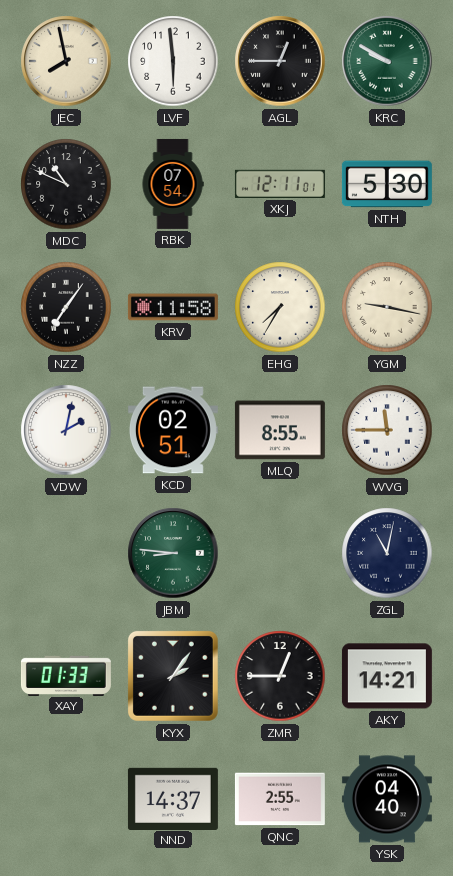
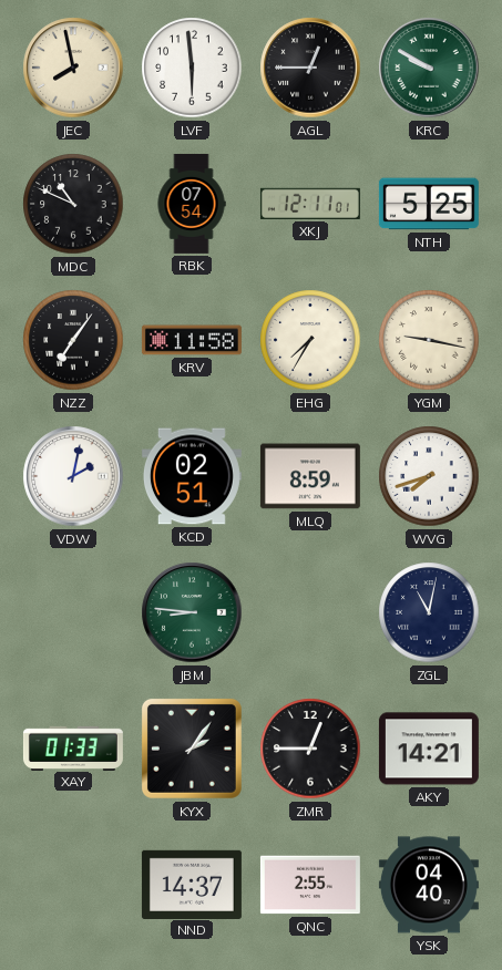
NTH: 5:30 -> 5:25 (429, 204)
MLQ: 8:55 -> 8:59 (310, 476)
WVG: 11:45 -> 7:42 (429, 476)
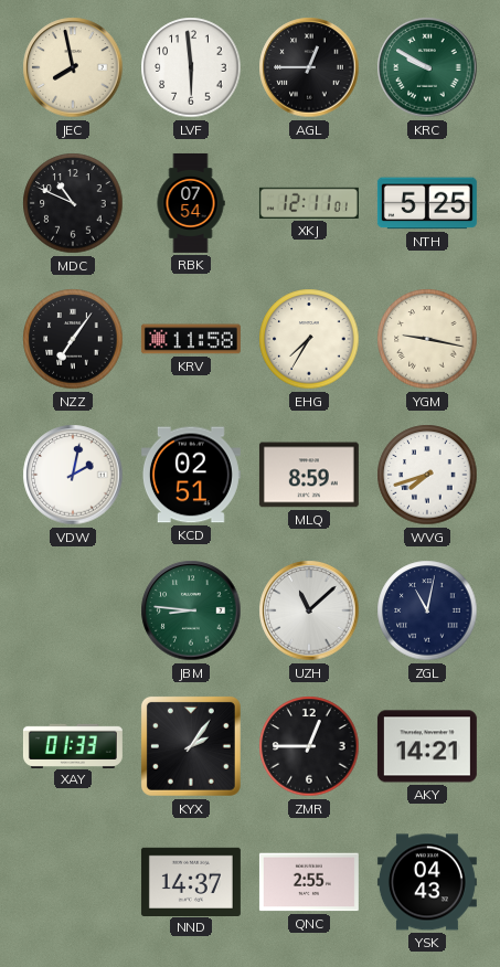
UZH: none -> 11:08 (309, 610)
YSK: 04:40 -> 04:43 (427, 882)
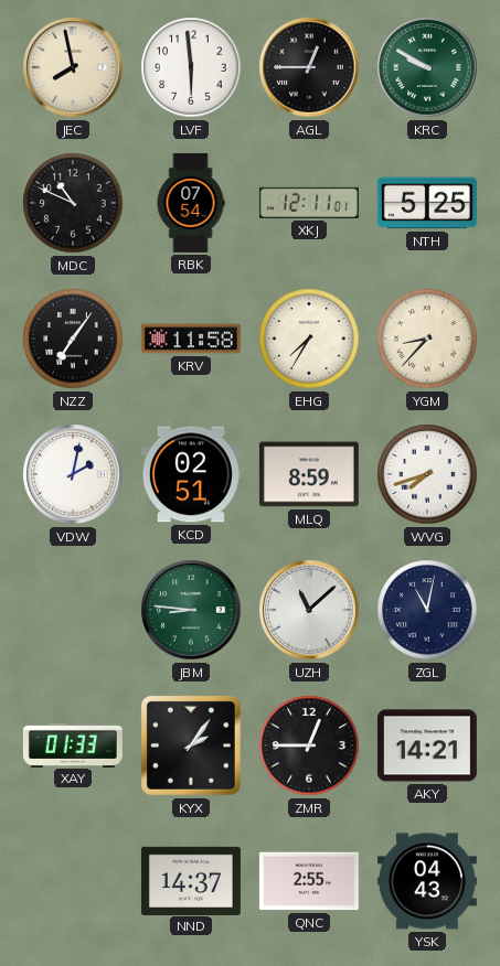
YGM: 9:17 -> 8:37 (427, 339)
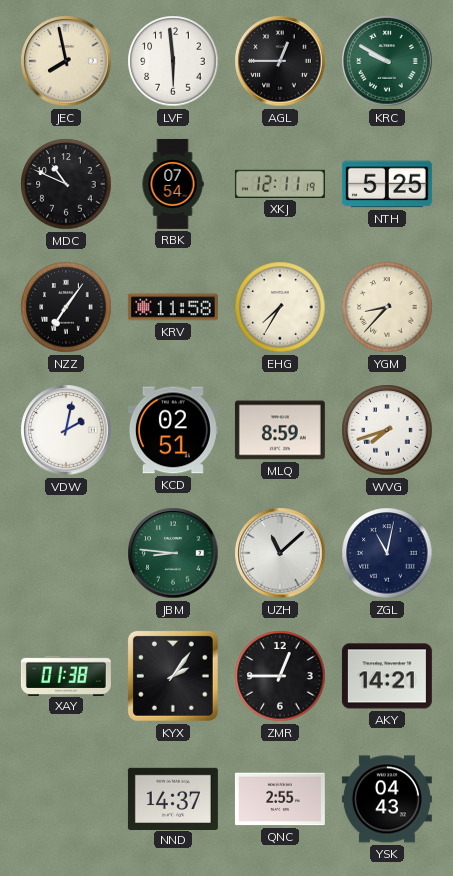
XKJ: 12:11:01 -> 12:11:19 (280, 184)
XAY: 01:33 -> 01:38 (66, 675)
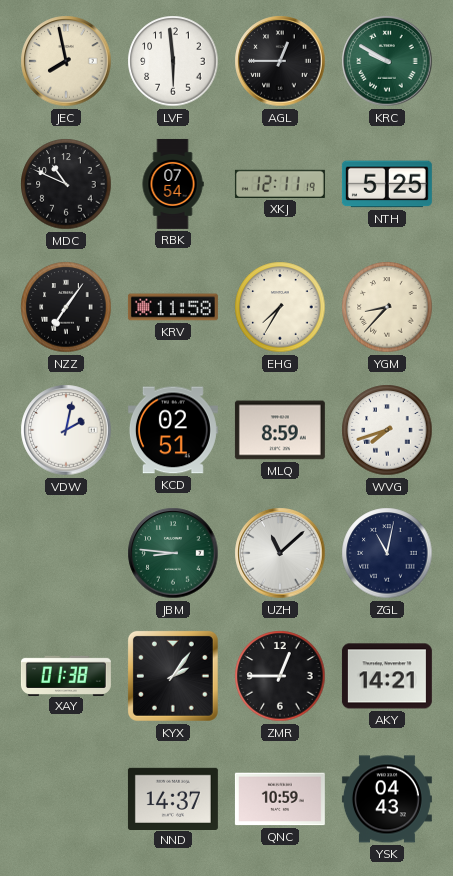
QNC: 2:55 -> 10:59 (280, 799)
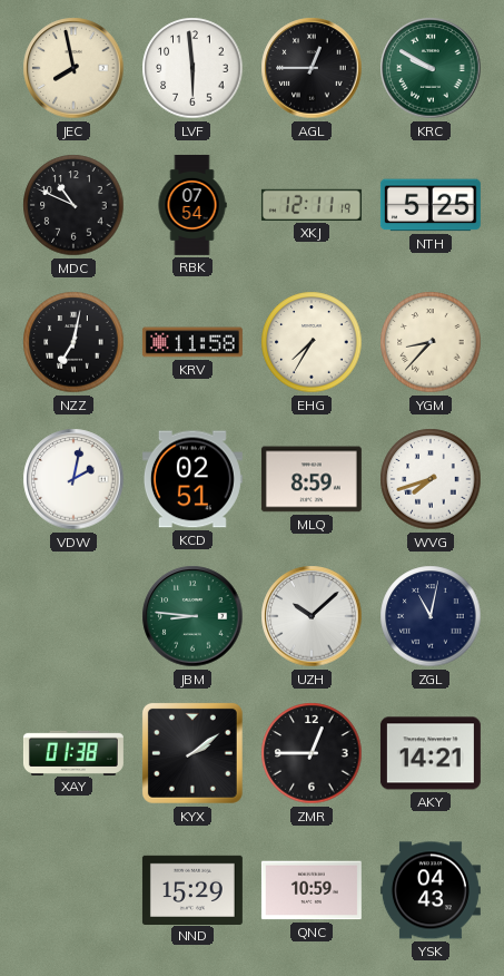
NZZ: 7:06 -> 7:02 (73, 342)
UZH: 11:08 -> 10:08 (312, 616)
KYX: 2:06 -> 2:09 (192, 753)
NND: 14:37 -> 15:29 (192, 889)
